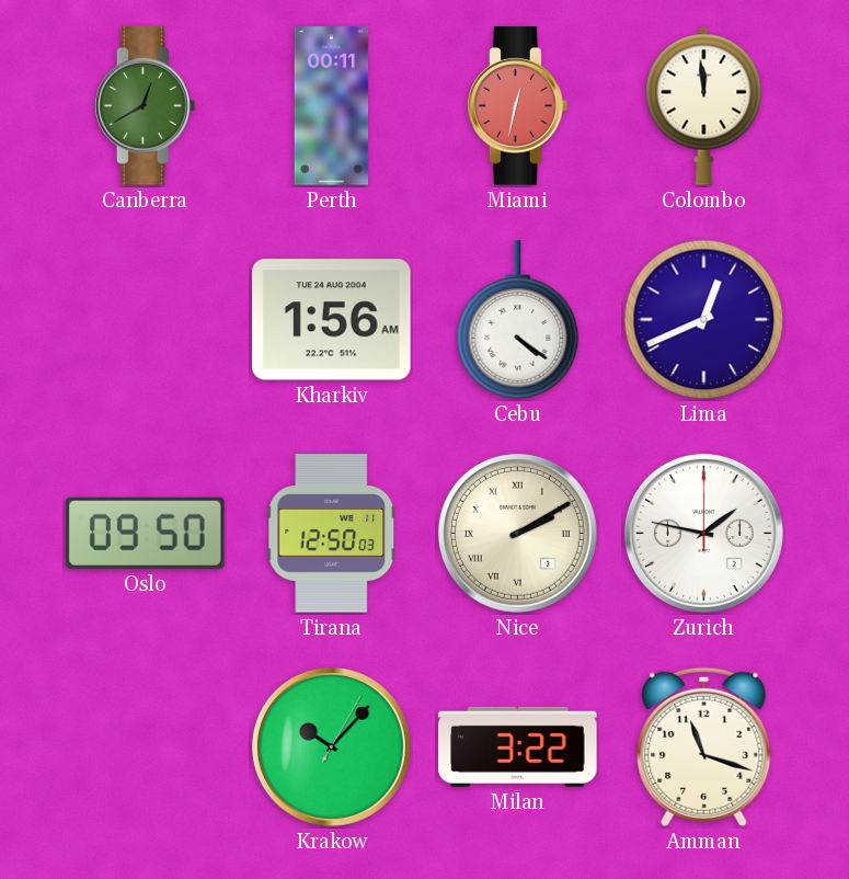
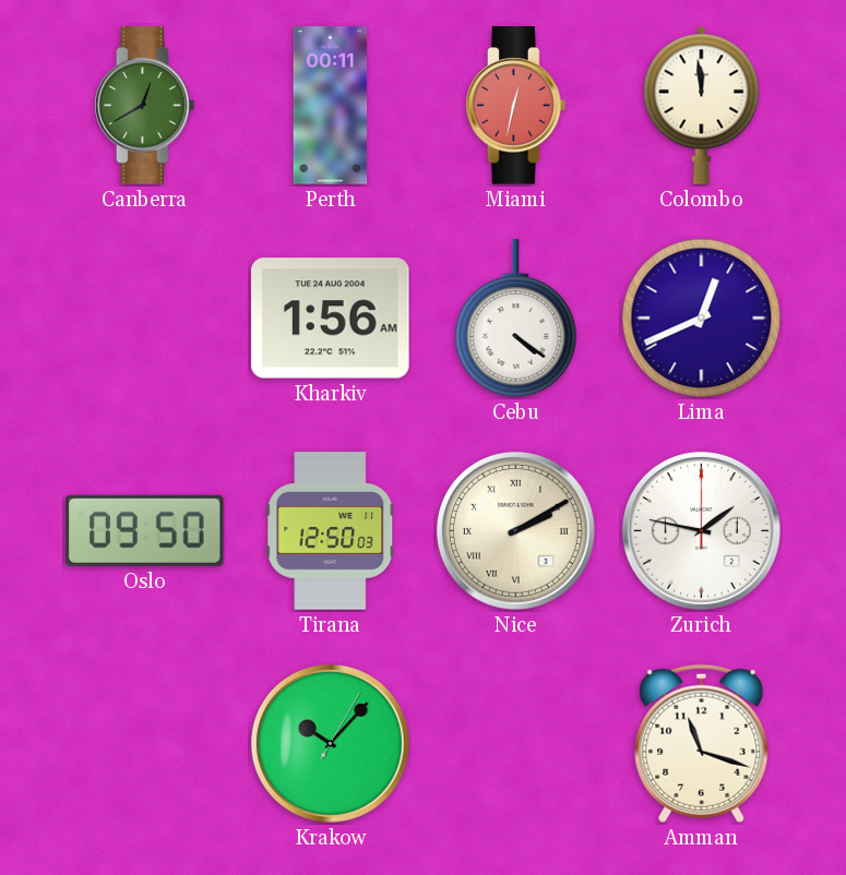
Milan: 3:22 -> none (518, 746)
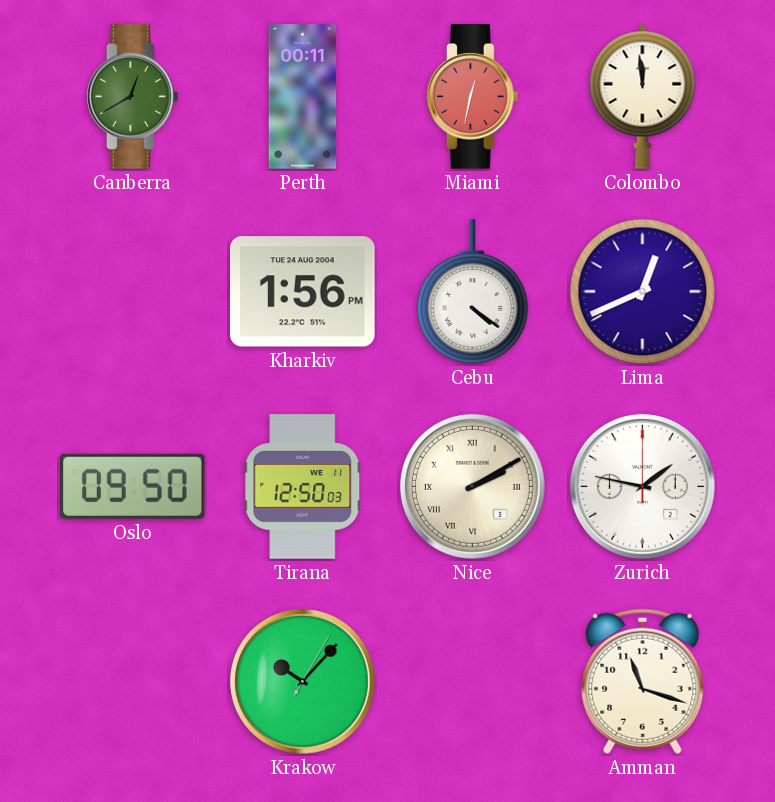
Kharkiv: 1:56 AM -> 1:56 PM (303, 292)
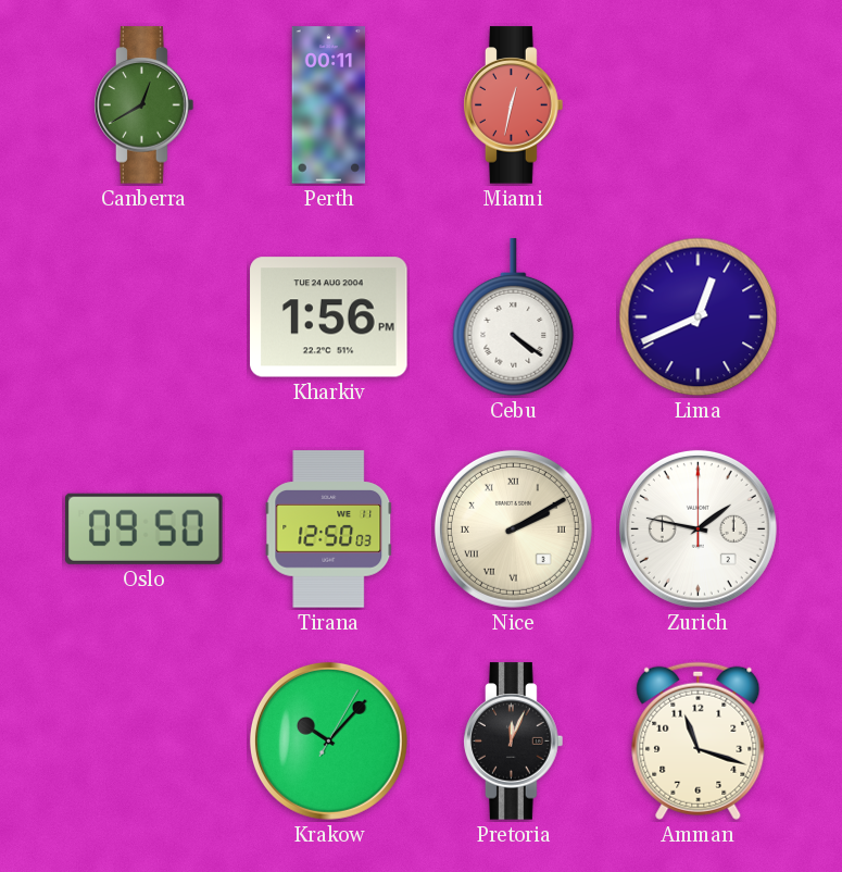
Colombo: 11:59 -> none (643, 96)
Pretoria: none -> 12:04 (514, 742)
